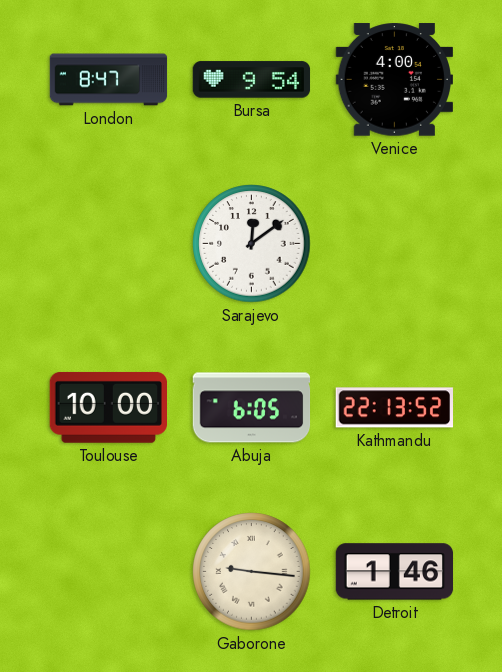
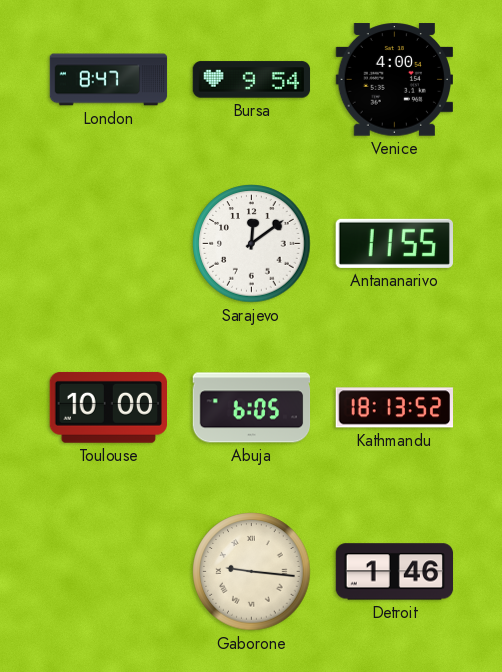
Antananarivo: none -> 11:55 (394, 243)
Kathmandu: 22:13 -> 18:13 (395, 408)
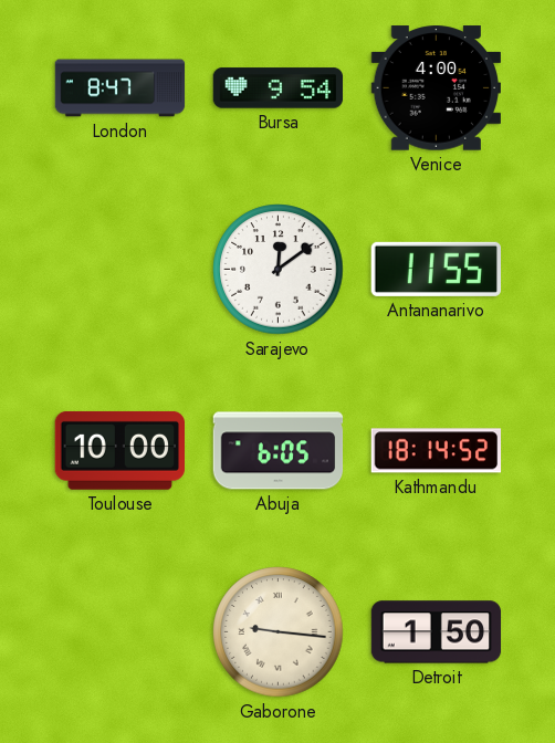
Kathmandu: 18:13 -> 18:14 (437, 451)
Detroit: 1:46 -> 1:50 (437, 632)
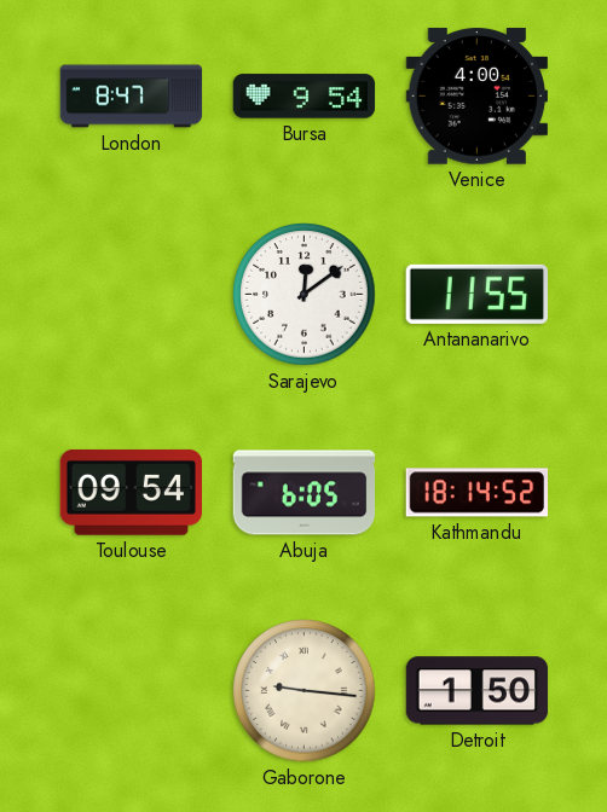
Toulouse: 10:00 -> 09:54 (131, 492)
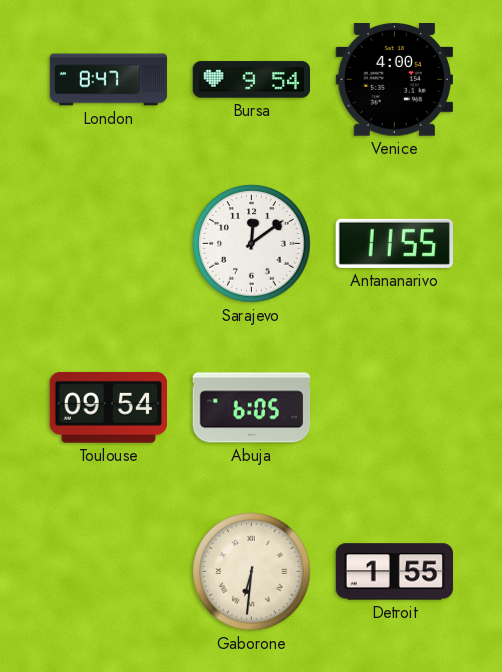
Kathmandu: 18:14 -> none (478, 493)
Gaborone: 9:16 -> 6:31 (252, 572)
Detroit: 1:50 -> 1:55 (395, 572)
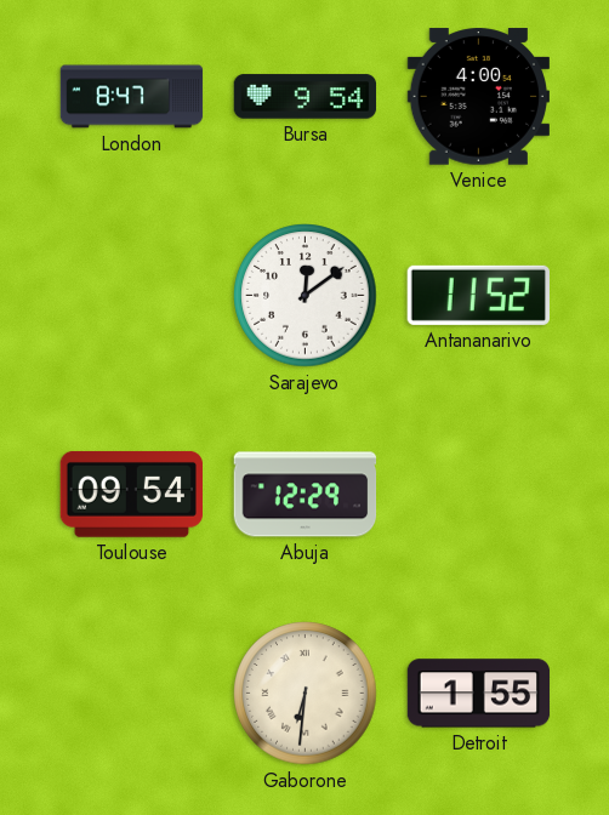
Antananarivo: 11:55 -> 11:52 (478, 295)
Abuja: 6:05 -> 12:29 (306, 495)
